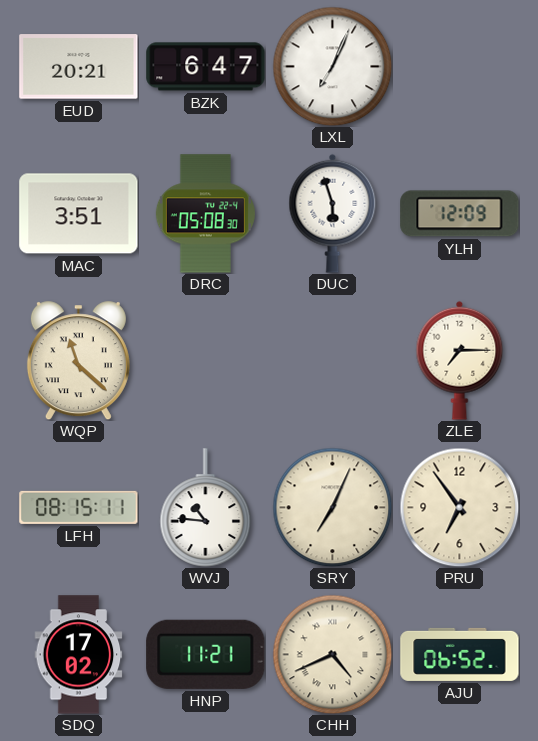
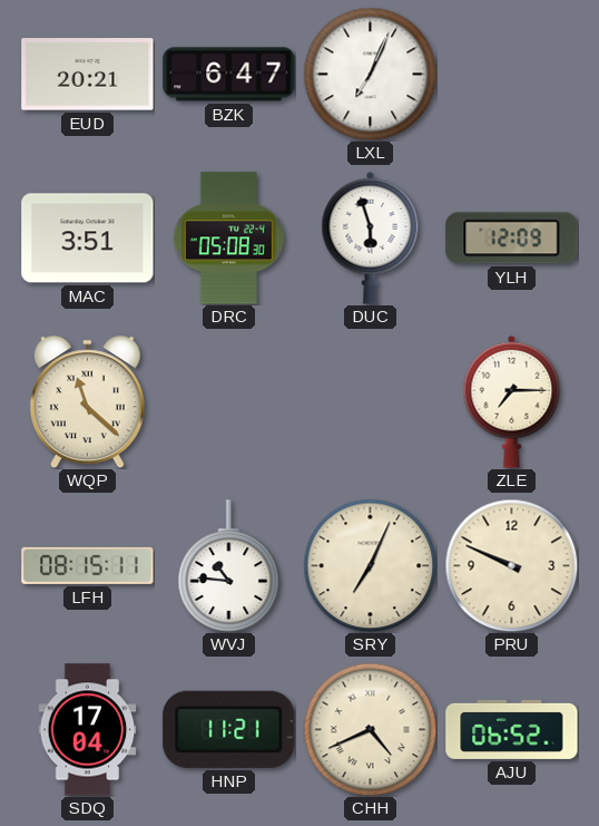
PRU: 6:54 -> 9:49 (511, 565)
SDQ: 17:02 -> 17:04 (88, 730)
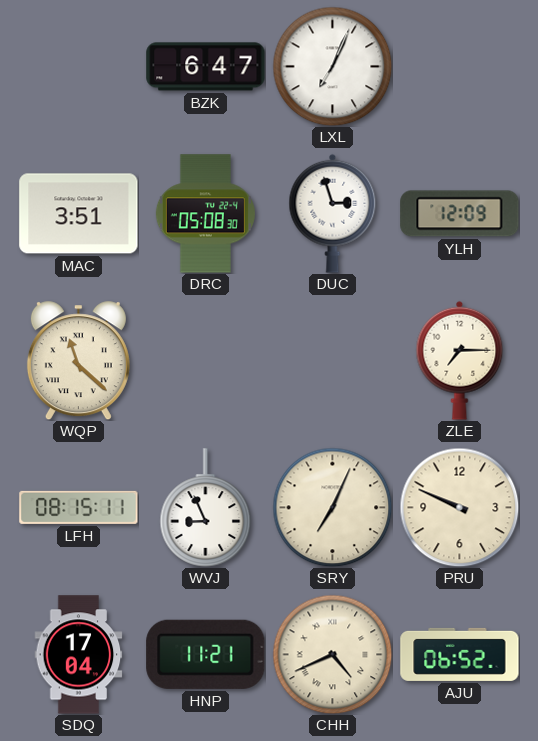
EUD: 20:21 -> none (88, 75)
DUC: 5:57 -> 2:57 (333, 213)
WVJ: 10:46 -> 8:56 (206, 508)
